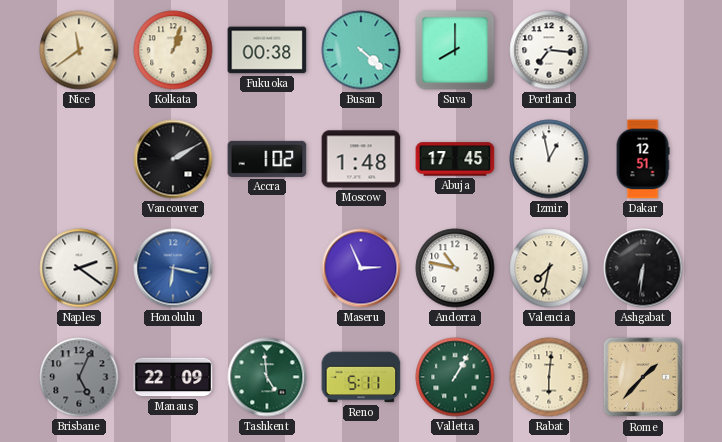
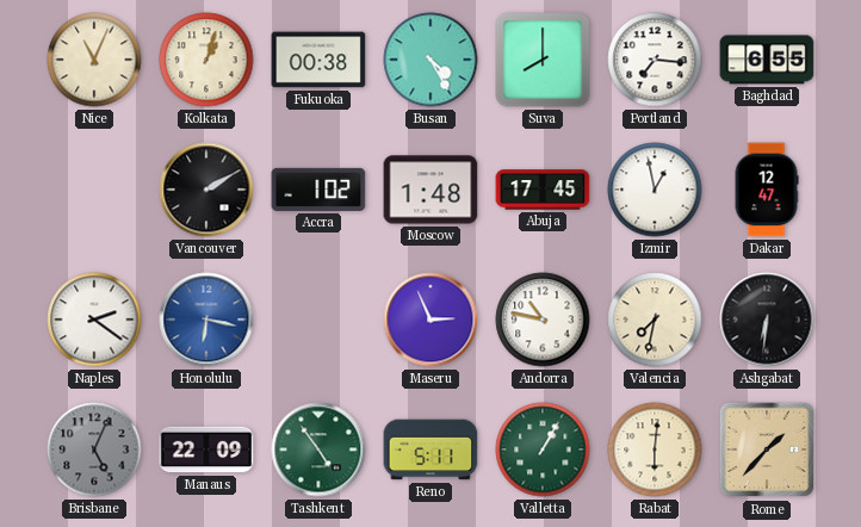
Nice: 11:39 -> 11:04 (94, 60)
Busan: 4:22 -> 4:25 (430, 60)
Baghdad: none -> 6:55 (767, 60)
Dakar: 12:51 -> 12:47 (767, 190)
Tashkent: 4:59 -> 4:54 (318, 449)
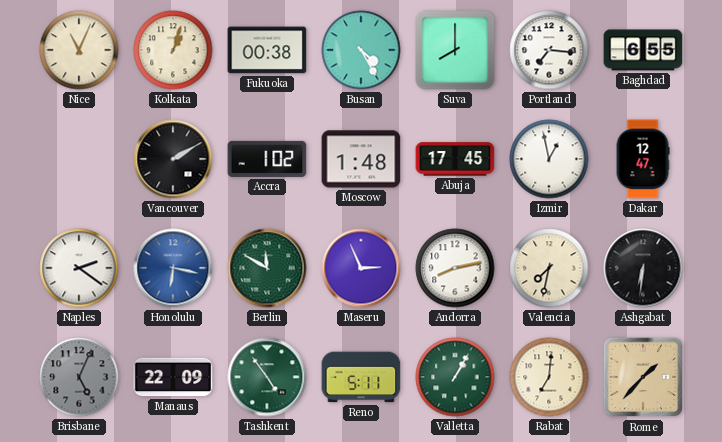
Berlin: none -> 11:50 (267, 268)
Andorra: 10:47 -> 8:13 (455, 268)
Rabat: 6:01 -> 7:01 (549, 377)
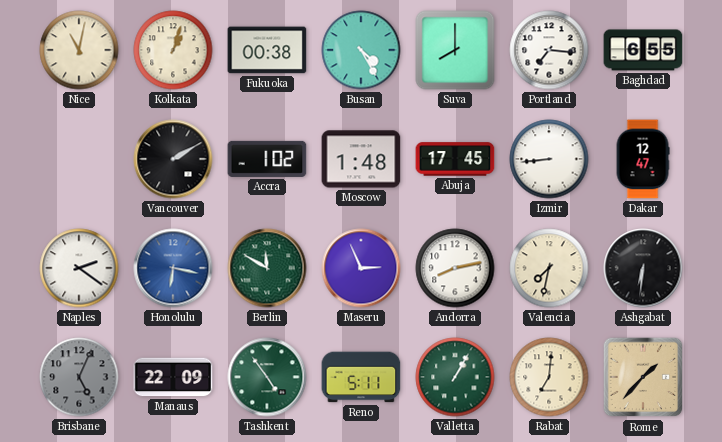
Nice: 11:04 -> 11:02 (79, 50)
Izmir: 12:58 -> 8:44 (549, 159)
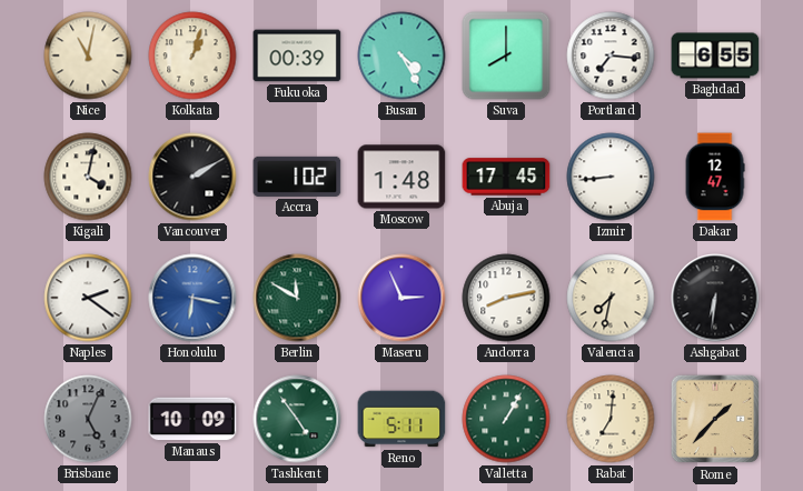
Fukuoka: 00:38 -> 00:39 (297, 56)
Kigali: none -> 4:02 (88, 177)
Manaus: 22:09 -> 10:09 (192, 419)
